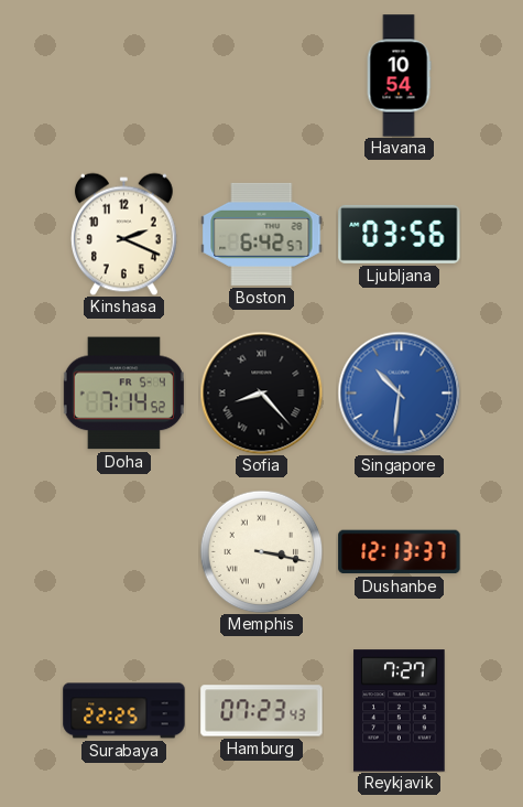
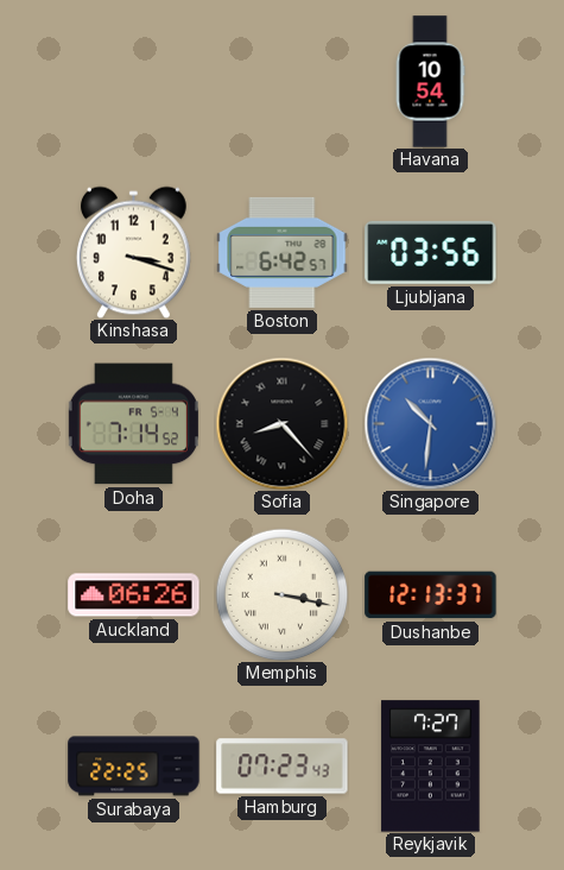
Kinshasa: 2:19 -> 3:18 (133, 252)
Auckland: none -> 06:26 (134, 595)
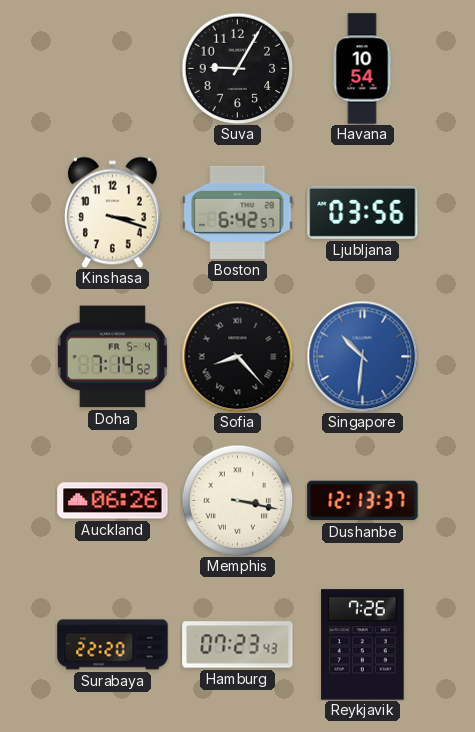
Suva: none -> 9:05 (237, 68)
Surabaya: 22:25 -> 22:20 (113, 645)
Reykjavik: 7:27 -> 7:26 (363, 645)
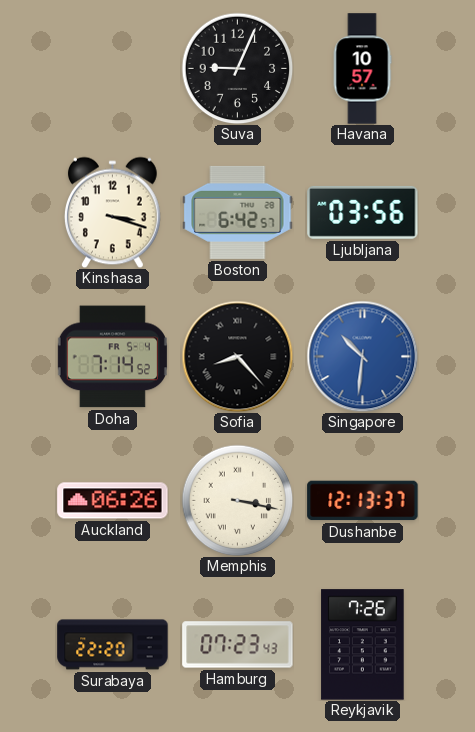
Suva: 9:05 -> 9:04 (237, 68)
Havana: 10:54 -> 10:57 (362, 69)
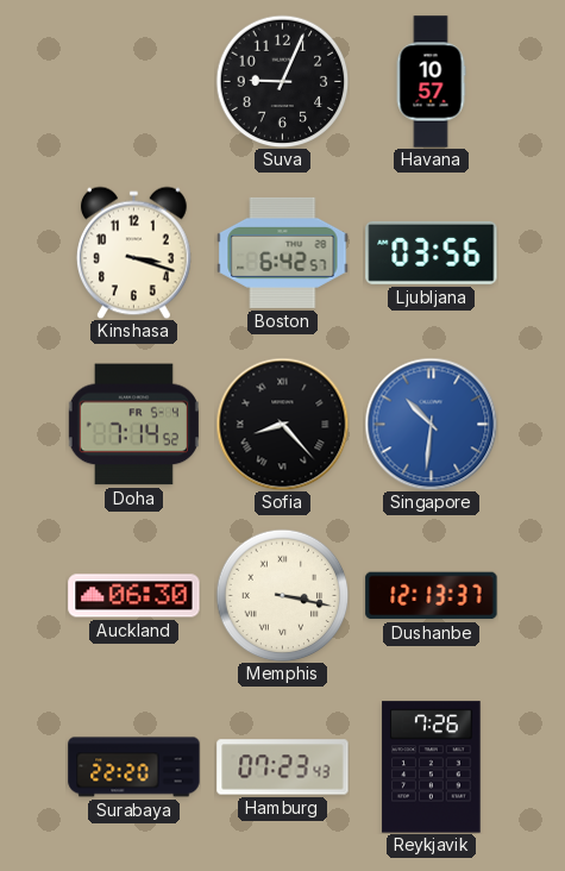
Auckland: 06:26 -> 06:30 (134, 596)
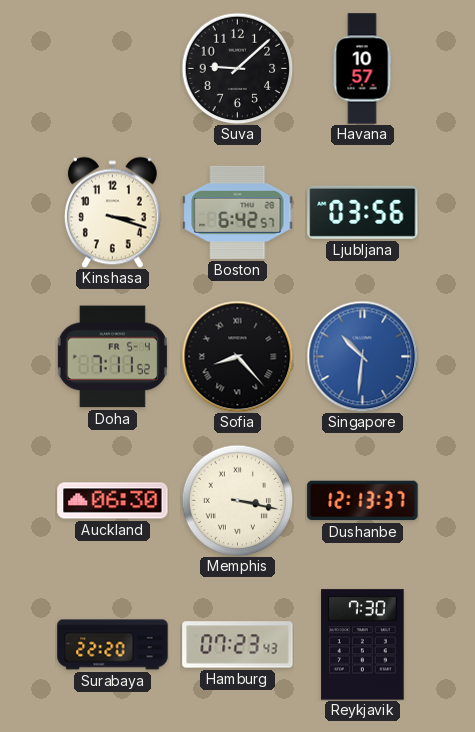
Suva: 9:04 -> 9:08 (237, 68)
Doha: 7:14 -> 7:11 (112, 357)
Reykjavik: 7:26 -> 7:30 (363, 645)
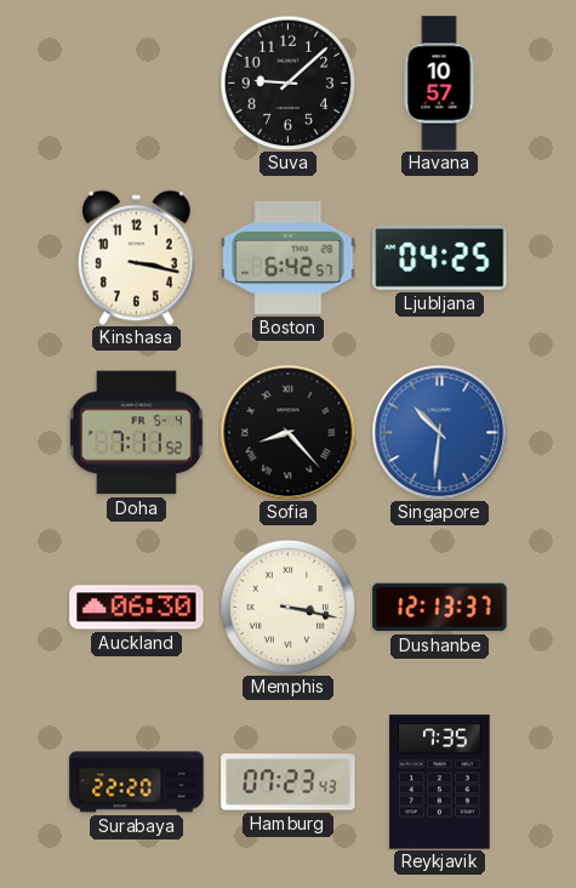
Kinshasa: 3:18 -> 3:17 (136, 257)
Ljubljana: 03:56 -> 04:25 (440, 257)
Reykjavik: 7:30 -> 7:35 (440, 782)
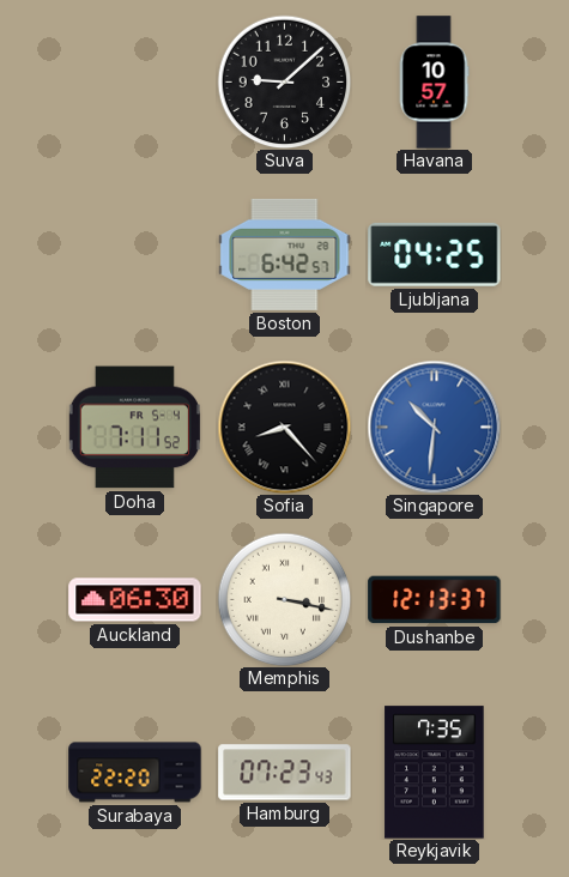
Kinshasa: 3:17 -> none (136, 257)
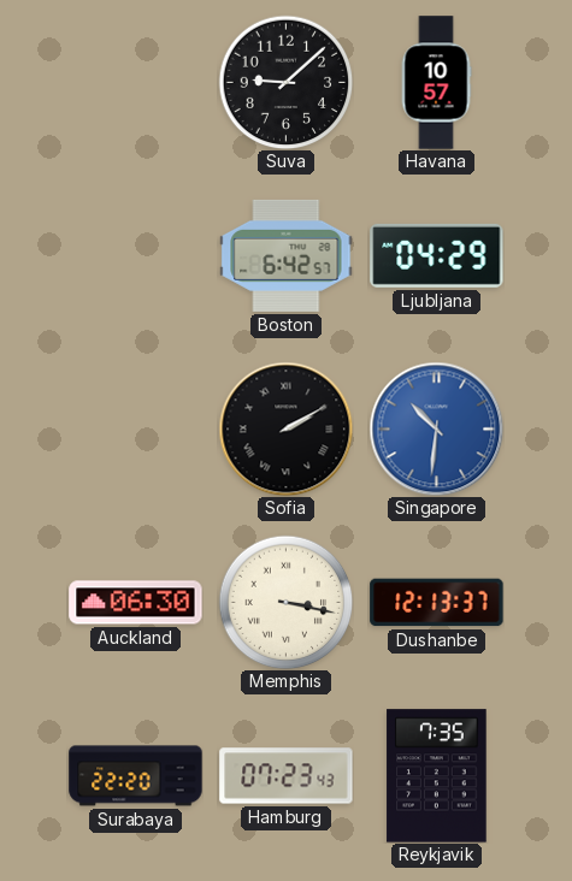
Ljubljana: 04:25 -> 04:29 (437, 255)
Doha: 7:11 -> none (134, 428)
Sofia: 8:23 -> 2:10 (285, 428)
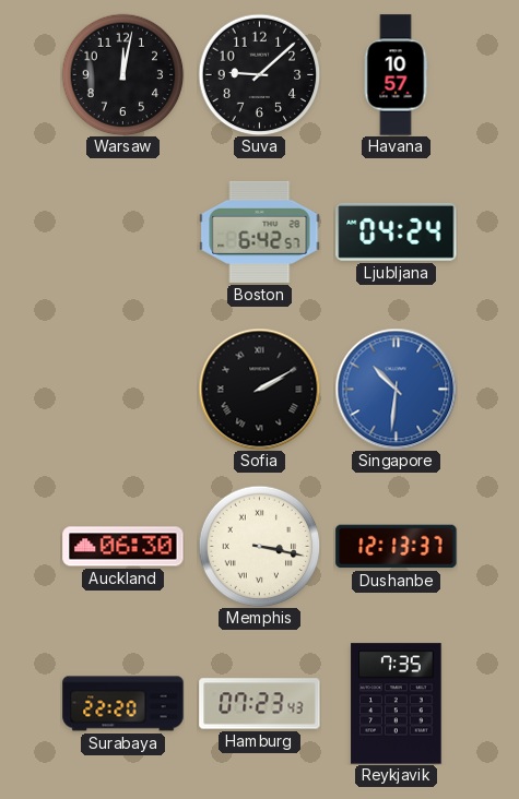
Warsaw: none -> 12:02 (122, 74)
Ljubljana: 04:29 -> 04:24 (397, 231)
